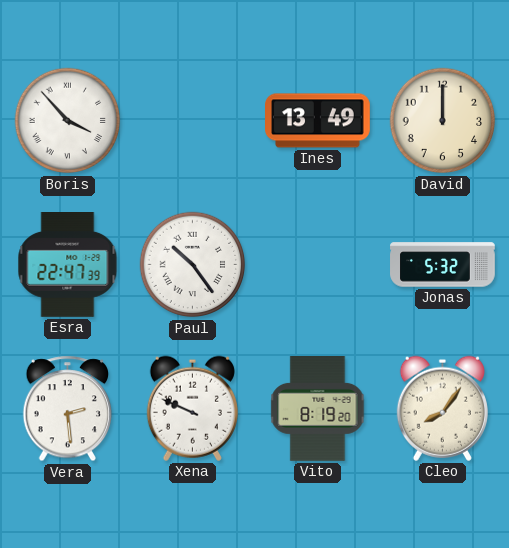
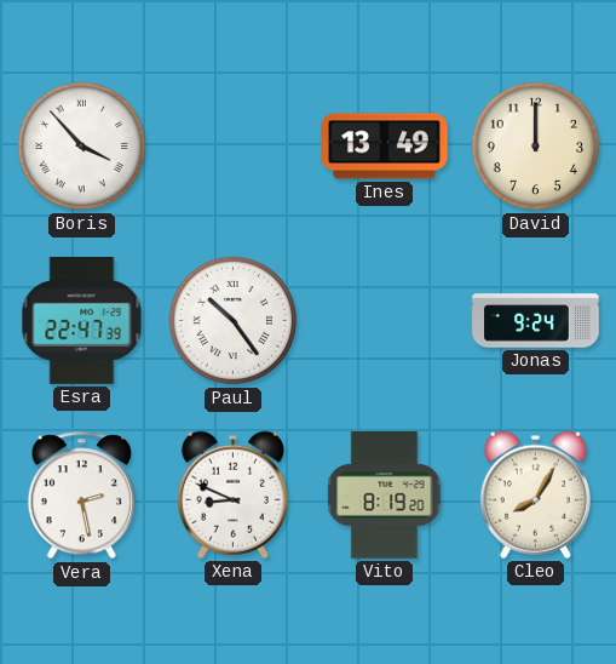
Jonas: 5:32 -> 9:24 (536, 321)
Vera: 2:29 -> 2:28 (82, 496)
Xena: 9:49 -> 8:49 (232, 494)
Cleo: 8:06 -> 8:05 (535, 494)
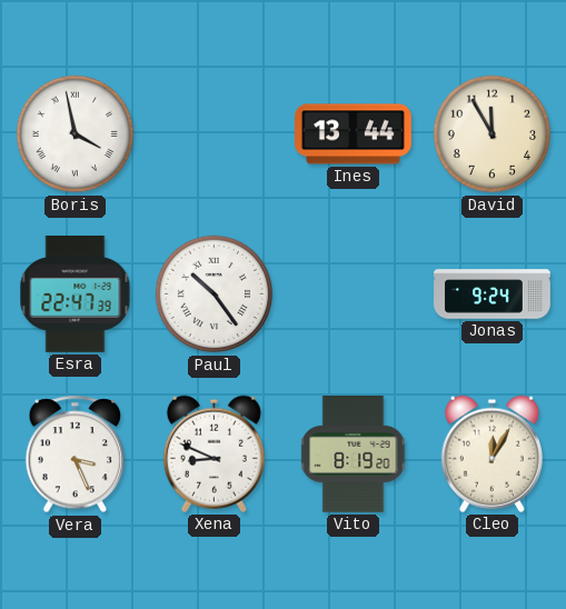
Boris: 3:53 -> 3:58 (76, 134)
Ines: 13:49 -> 13:44 (354, 134)
David: 12:00 -> 11:55 (493, 134)
Vera: 2:28 -> 3:26 (76, 455)
Cleo: 8:05 -> 12:05 (491, 453)
